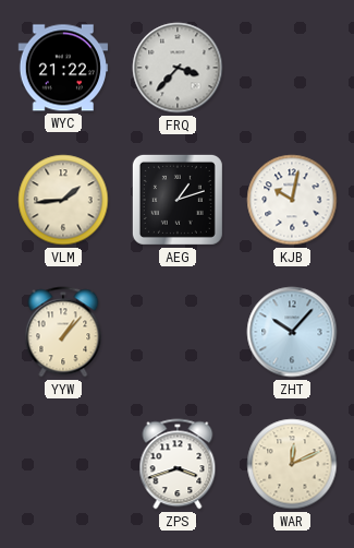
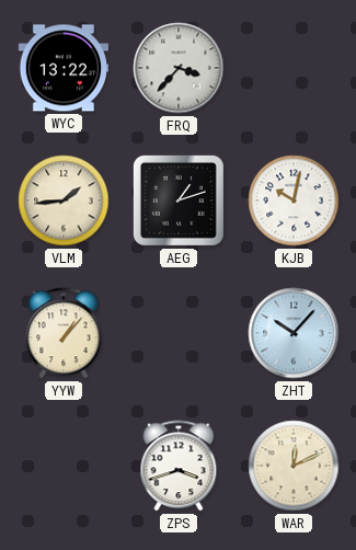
WYC: 21:22 -> 13:22 (64, 68)
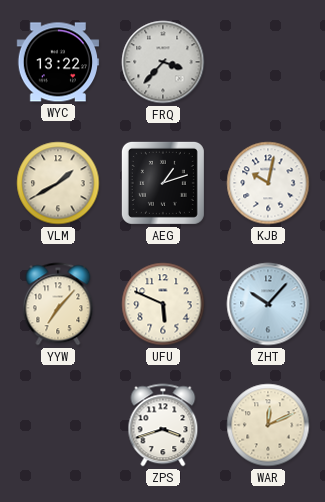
VLM: 1:44 -> 1:40 (58, 183)
YYW: 1:07 -> 7:07 (58, 304)
UFU: none -> 5:49 (163, 304)
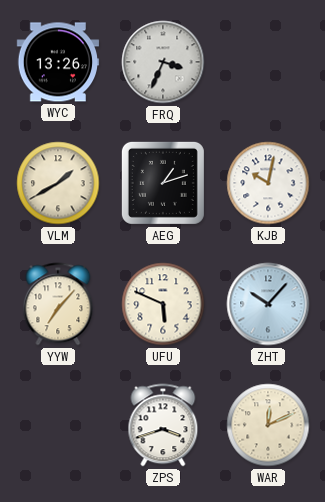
WYC: 13:22 -> 13:26 (58, 62)
FRQ: 3:37 -> 3:34 (163, 62)
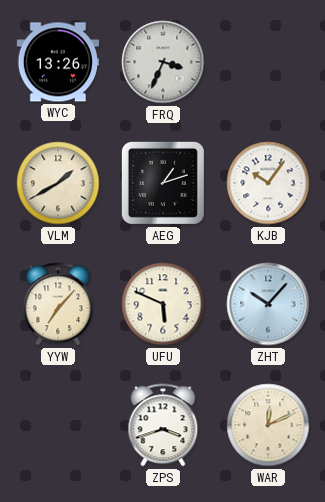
KJB: 10:02 -> 10:06 (268, 183)
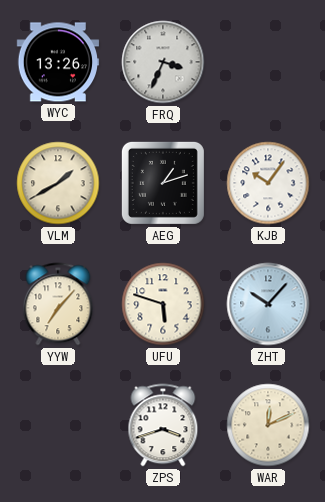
UFU: 5:49 -> 5:48 (163, 304)
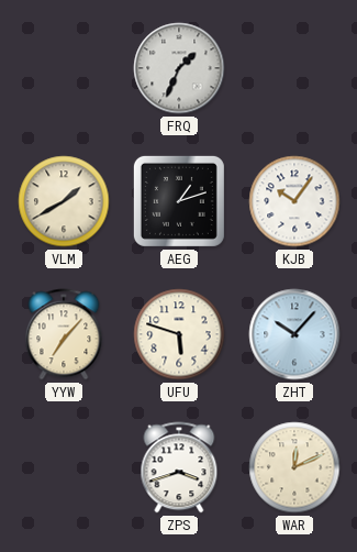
WYC: 13:26 -> none (58, 62)
FRQ: 3:34 -> 1:34 (179, 68)
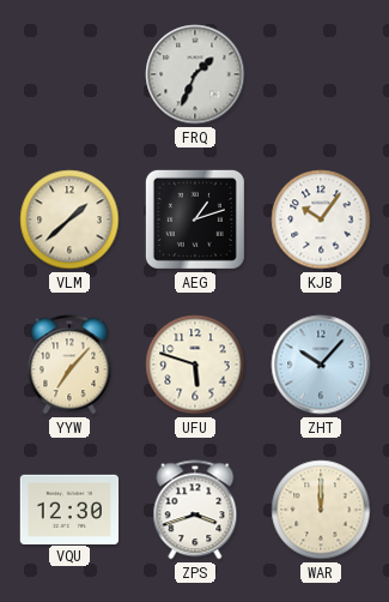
VLM: 1:40 -> 1:38 (69, 219)
VQU: none -> 12:30 (69, 508)
WAR: 12:11 -> 12:00 (321, 510)
